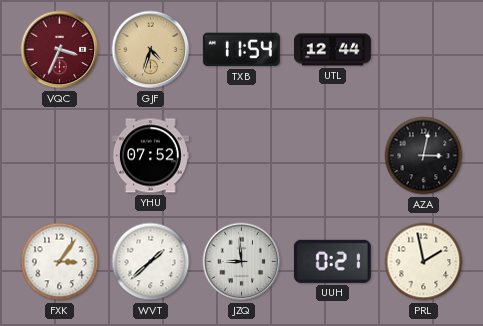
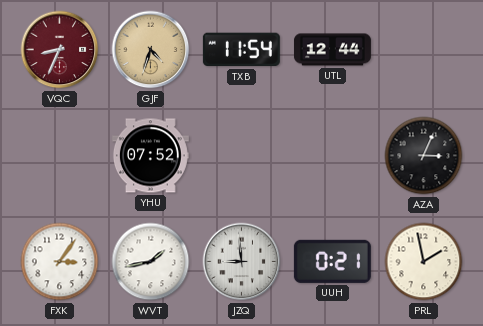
VQC: 3:34 -> 8:34 (60, 50)
AZA: 3:02 -> 3:04 (424, 156)
WVT: 1:38 -> 1:43 (151, 262)
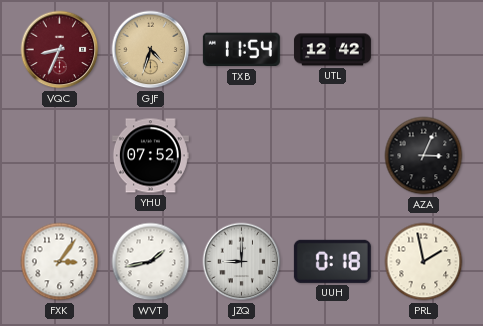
UTL: 12:44 -> 12:42 (332, 50)
JZQ: 8:59 -> 9:00 (242, 262)
UUH: 0:21 -> 0:18 (332, 261)
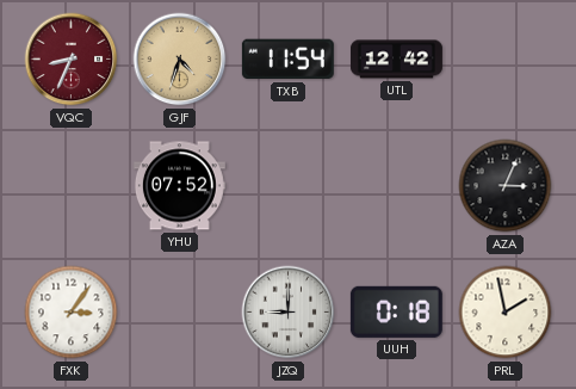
WVT: 1:43 -> none (151, 262)
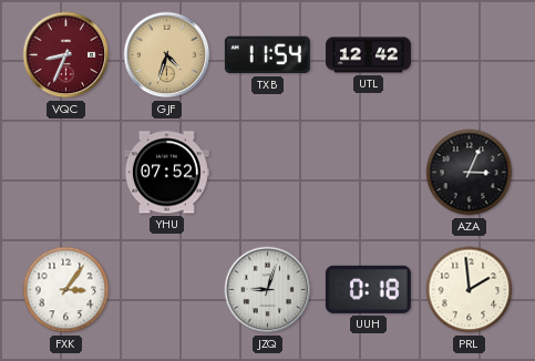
JZQ: 9:00 -> 9:03 (268, 290)
PRL: 1:58 -> 1:59 (470, 290)
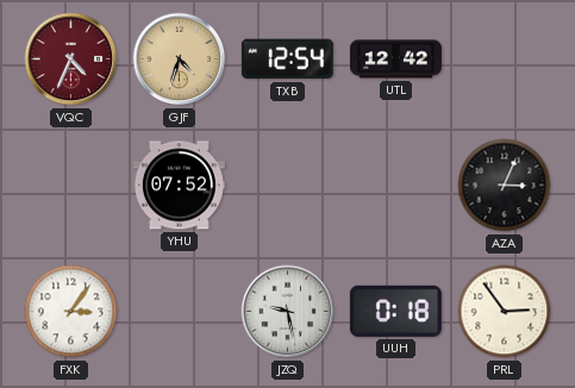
VQC: 8:34 -> 4:34 (71, 60)
TXB: 11:54 -> 12:54 (287, 60)
JZQ: 9:03 -> 9:28 (288, 312)
PRL: 1:59 -> 2:54 (505, 312)
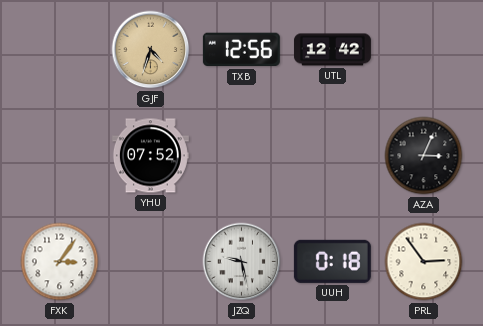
VQC: 4:34 -> none (71, 60)
TXB: 12:54 -> 12:56 (241, 50)
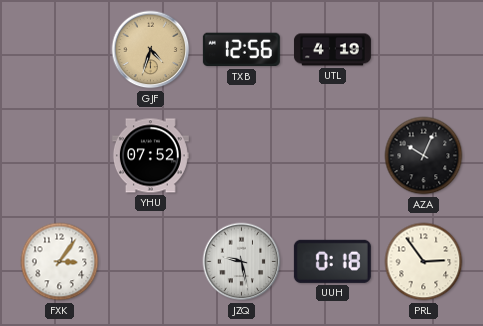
UTL: 12:42 -> 4:19 (332, 50)
AZA: 3:04 -> 10:04 (424, 156)
